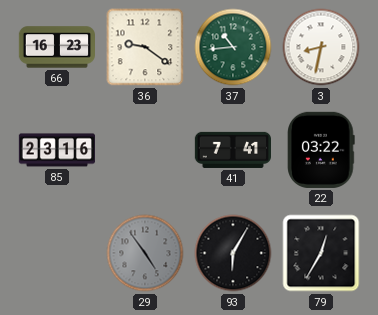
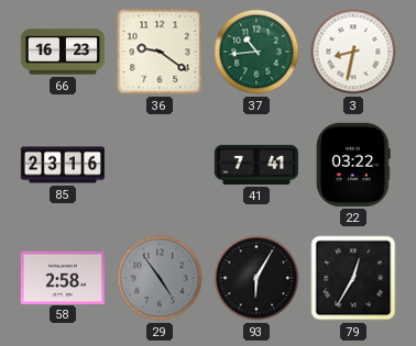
58: none -> 2:58 (63, 277)
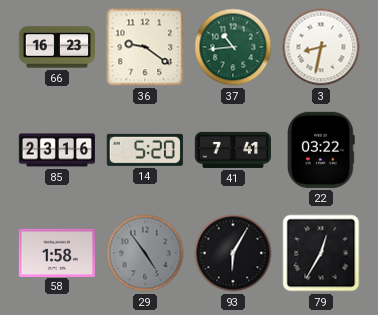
14: none -> 5:20 (145, 150)
58: 2:58 -> 1:58 (57, 252)
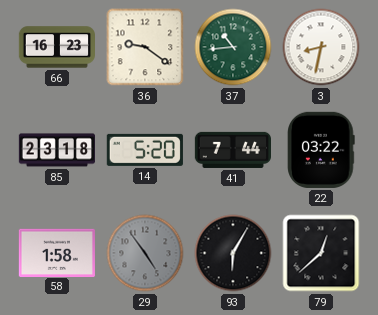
85: 23:16 -> 23:18 (56, 150)
41: 7:41 -> 7:44 (232, 150)
79: 12:35 -> 12:38 (321, 253)
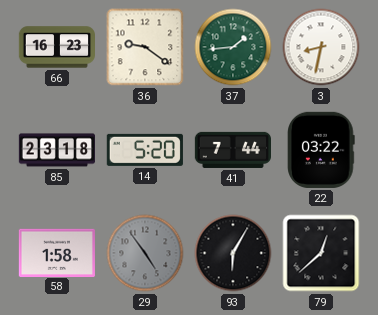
37: 10:44 -> 1:44 (233, 47)
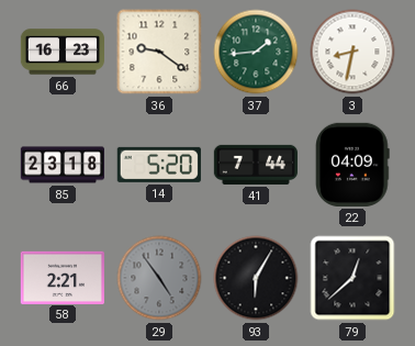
22: 03:22 -> 04:09 (352, 165)
58: 1:58 -> 2:21 (63, 277)
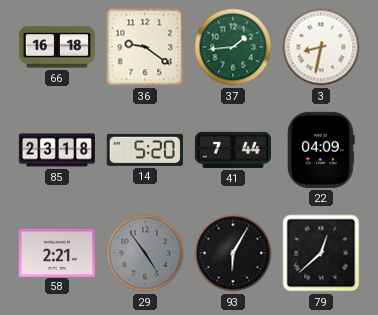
66: 16:23 -> 16:18 (56, 47)
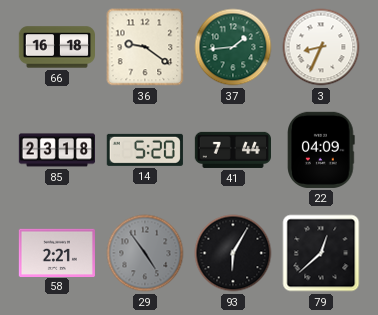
3: 8:32 -> 8:34 (321, 47)
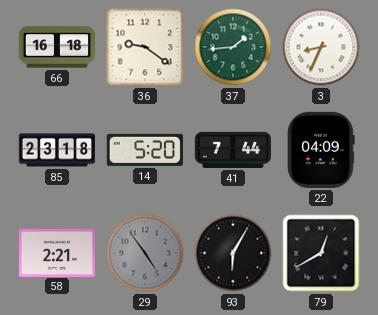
79: 12:38 -> 12:40 (321, 253)
